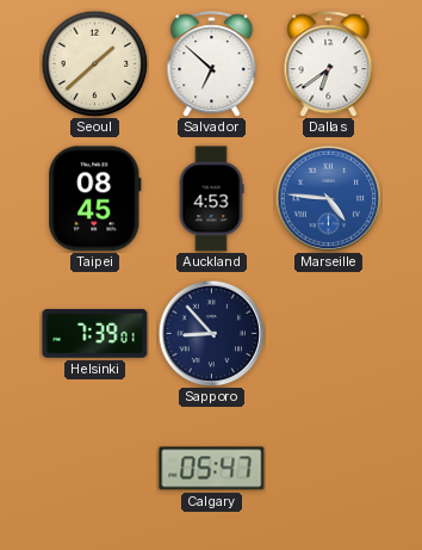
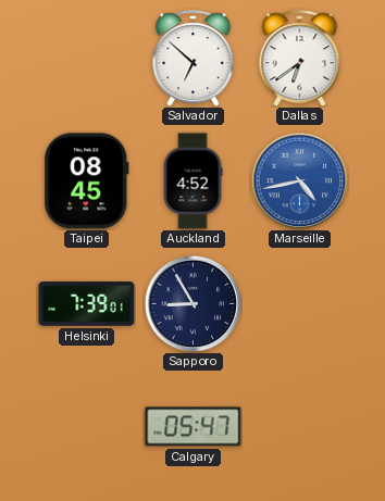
Seoul: 1:38 -> none (94, 63)
Auckland: 4:53 -> 4:52 (192, 181)
Marseille: 4:46 -> 4:43 (299, 180)
Sapporo: 8:53 -> 8:55 (192, 303)
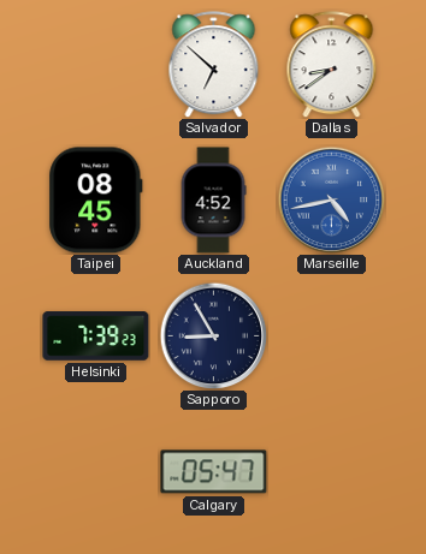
Dallas: 6:39 -> 8:39 (332, 65)
Helsinki: 7:39:01 -> 7:39:23 (96, 336)
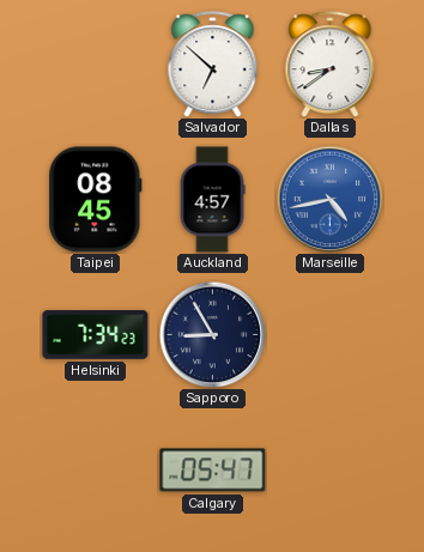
Auckland: 4:52 -> 4:57 (212, 200)
Helsinki: 7:39 -> 7:34 (96, 335)
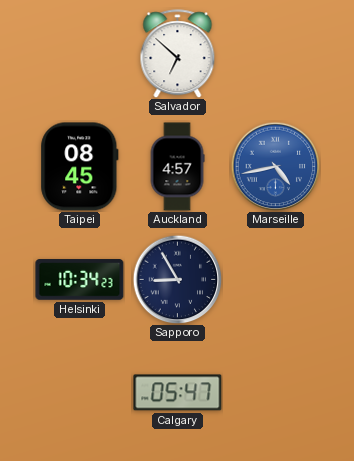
Dallas: 8:39 -> none (331, 65)
Helsinki: 7:34 -> 10:34 (80, 280)
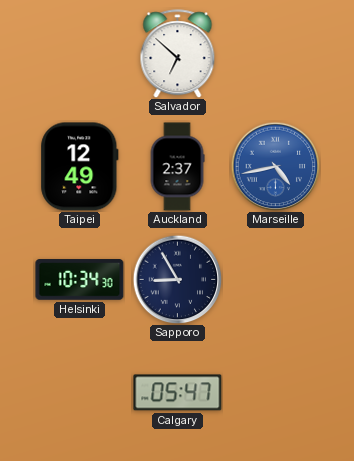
Taipei: 08:45 -> 12:49 (80, 167)
Auckland: 4:57 -> 2:37 (177, 167)
Helsinki: 10:34:23 -> 10:34:30 (80, 280)
